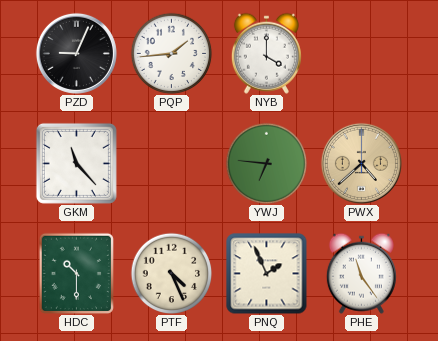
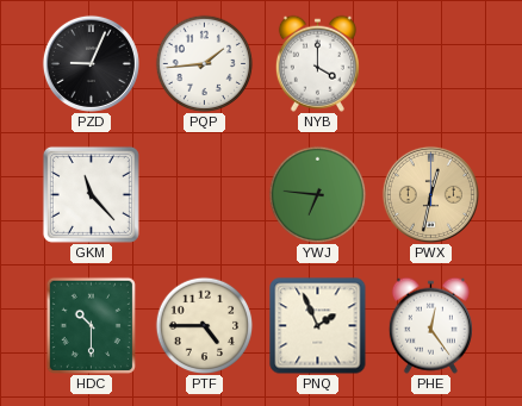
PWX: 4:38 -> 12:32 (430, 194)
PTF: 4:26 -> 4:45 (204, 325)
PHE: 11:24 -> 12:24 (430, 325)
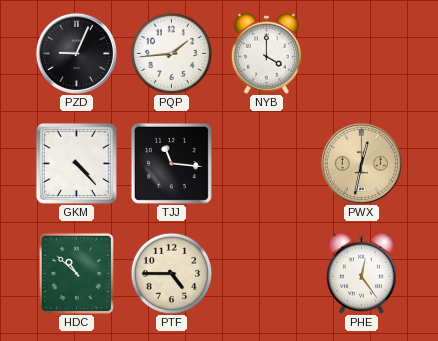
GKM: 11:23 -> 4:23 (76, 163)
TJJ: none -> 11:16 (171, 163)
YWJ: 6:46 -> none (317, 194)
HDC: 10:30 -> 10:52 (76, 273)
PNQ: 1:56 -> none (318, 326)
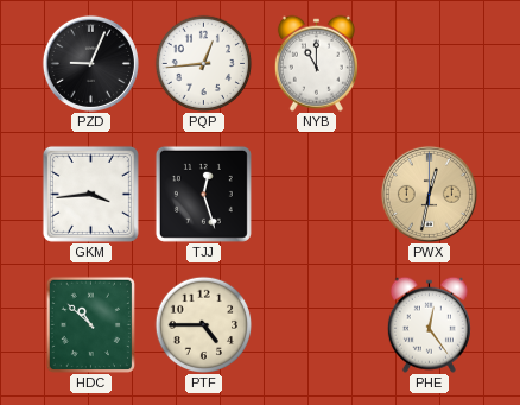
PQP: 1:44 -> 12:44 (203, 63)
NYB: 4:00 -> 11:00 (316, 63)
GKM: 4:23 -> 3:44 (90, 194)
TJJ: 11:16 -> 12:27 (203, 194)
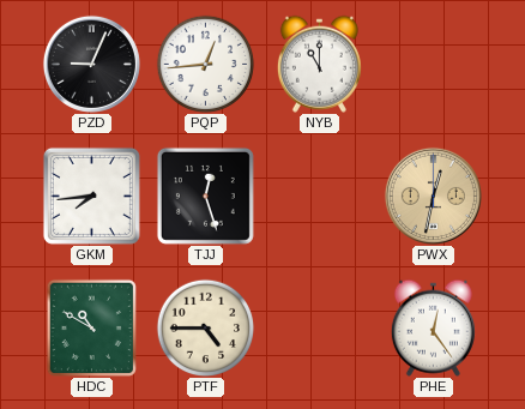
GKM: 3:44 -> 7:44 (91, 196)
HDC: 10:52 -> 10:50 (91, 327)
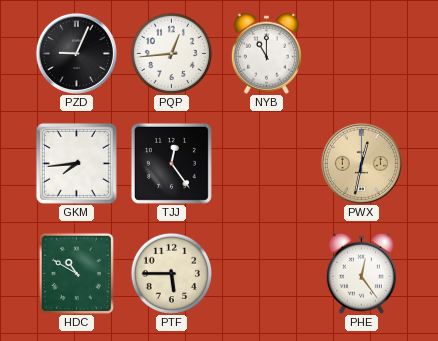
TJJ: 12:27 -> 12:24 (171, 163)
PTF: 4:45 -> 5:45 (171, 273)
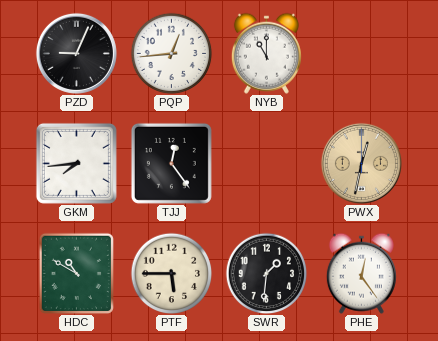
SWR: none -> 1:31 (266, 273)
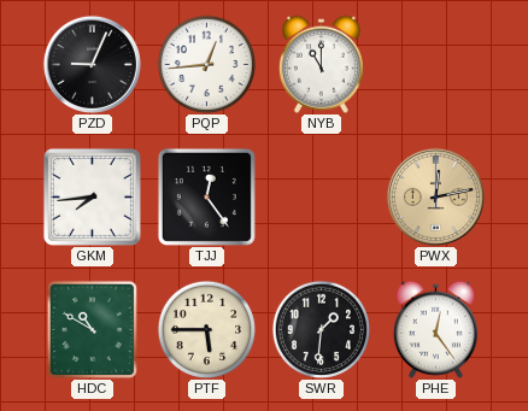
PWX: 12:32 -> 12:13 (435, 196)
